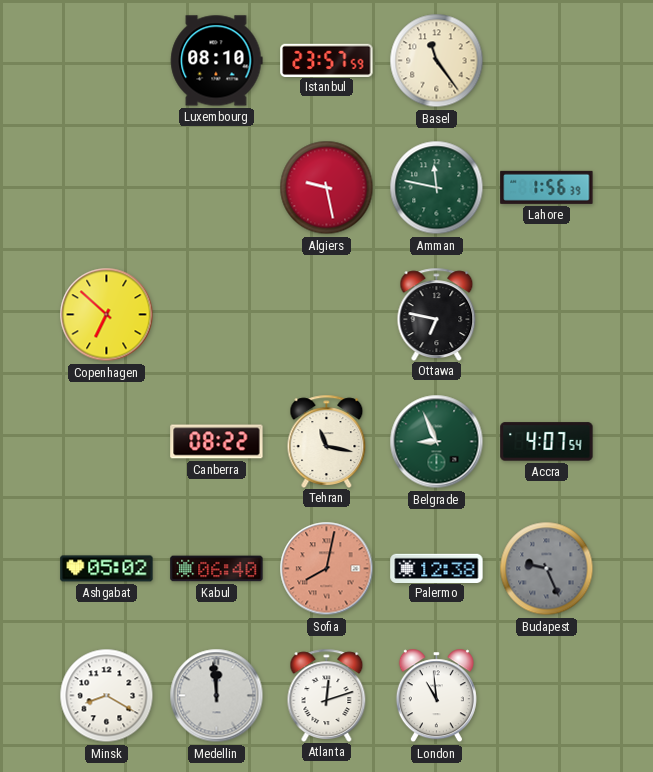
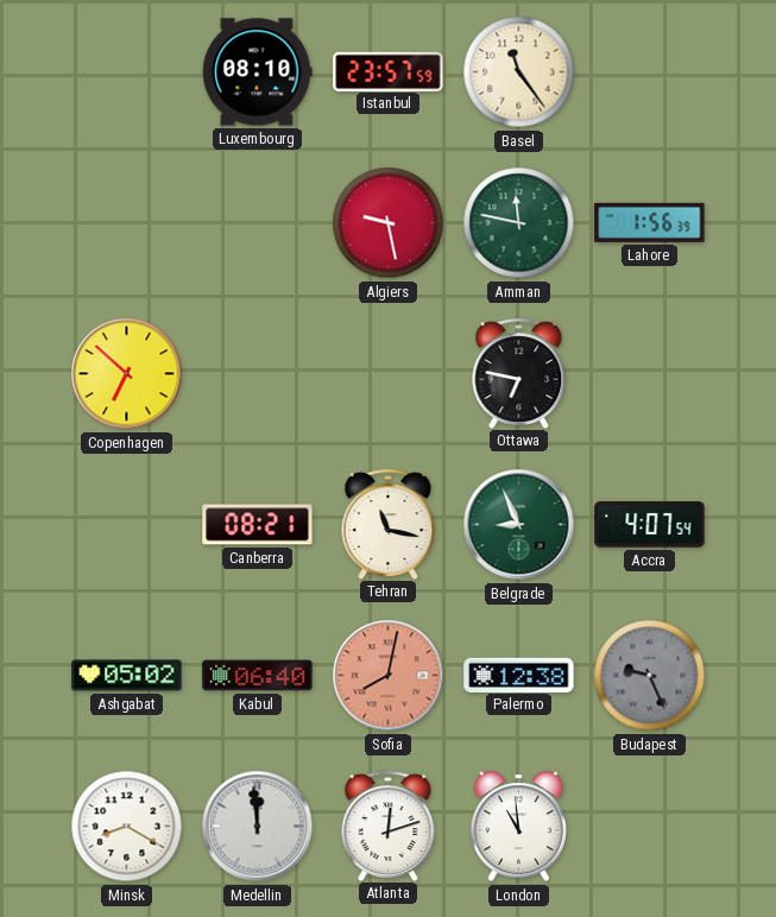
Canberra: 08:22 -> 08:21 (258, 525)
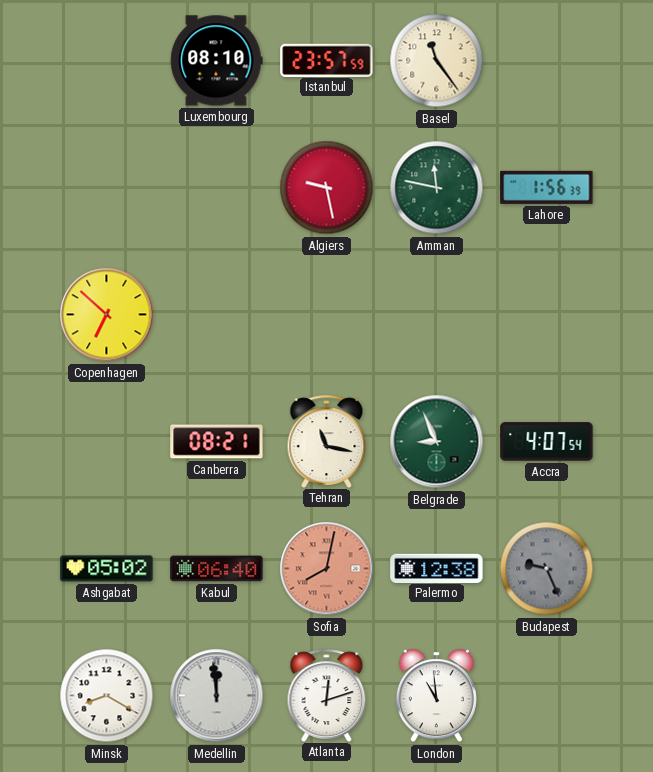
Ottawa: 6:47 -> none (519, 373)
